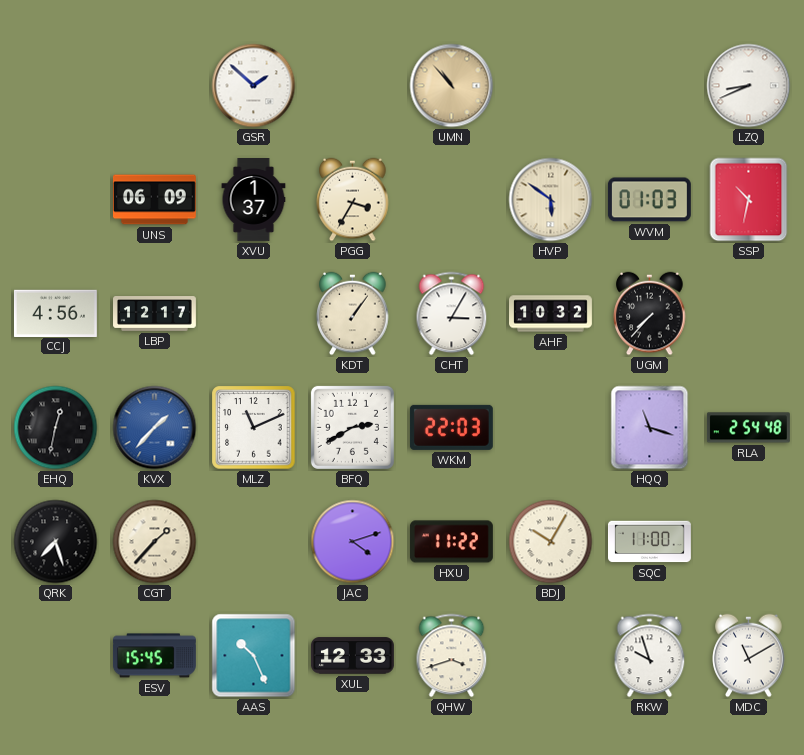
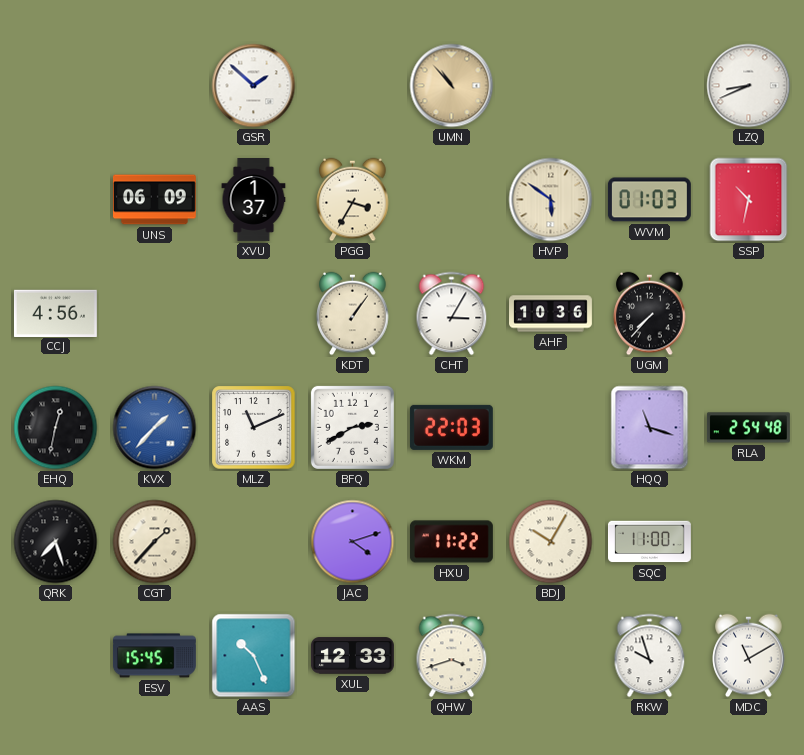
LBP: 12:17 -> none (155, 314)
AHF: 10:32 -> 10:36 (551, 314)
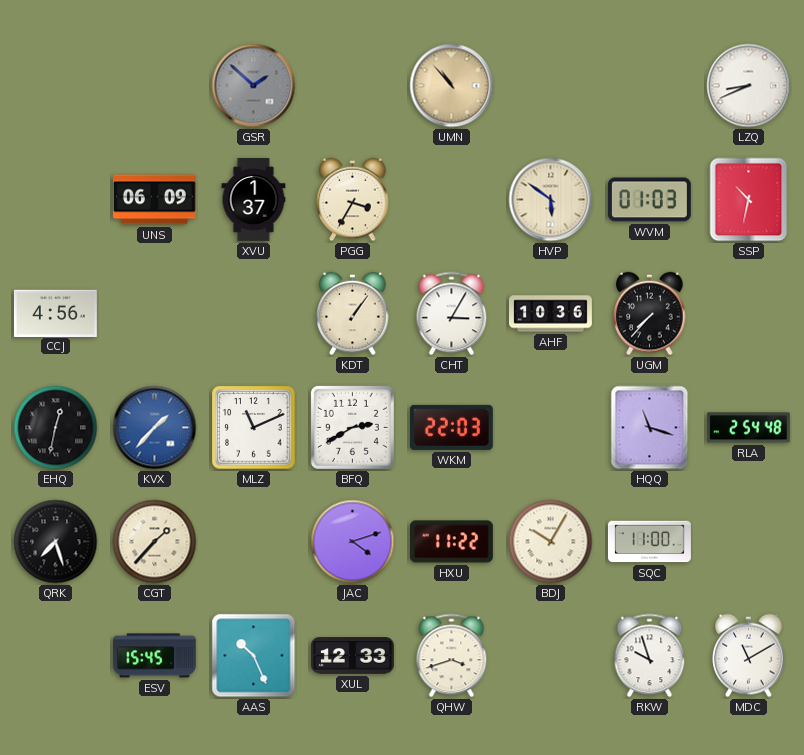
GSR dial: white -> grey (254, 86)
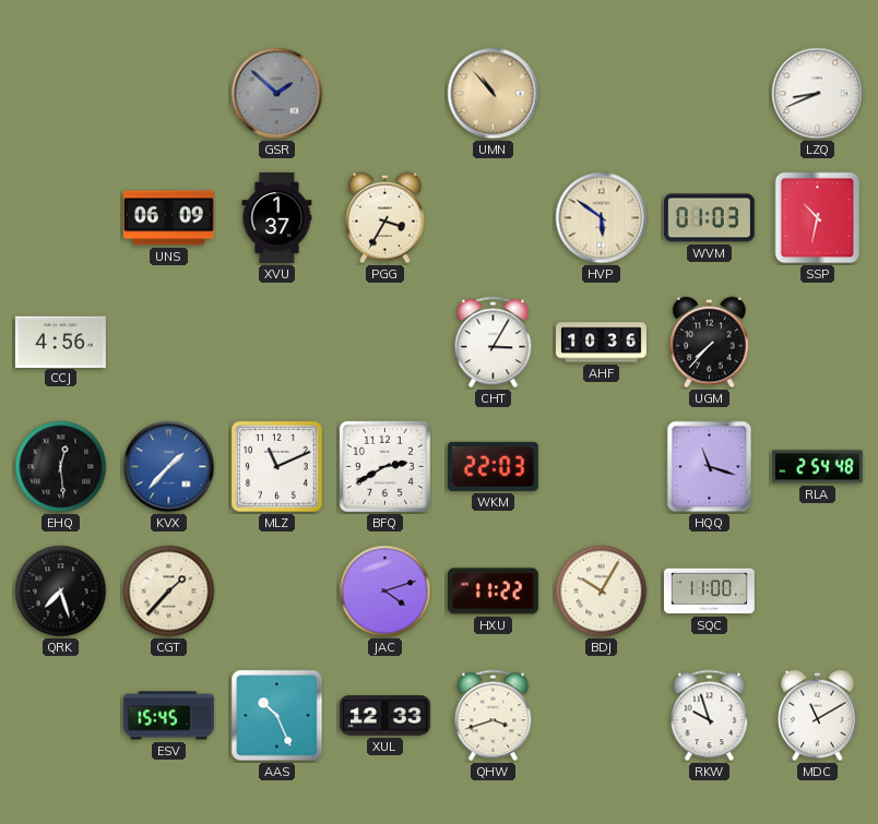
KDT: 1:06 -> none (353, 314)
EHQ: 12:32 -> 12:29 (61, 467)
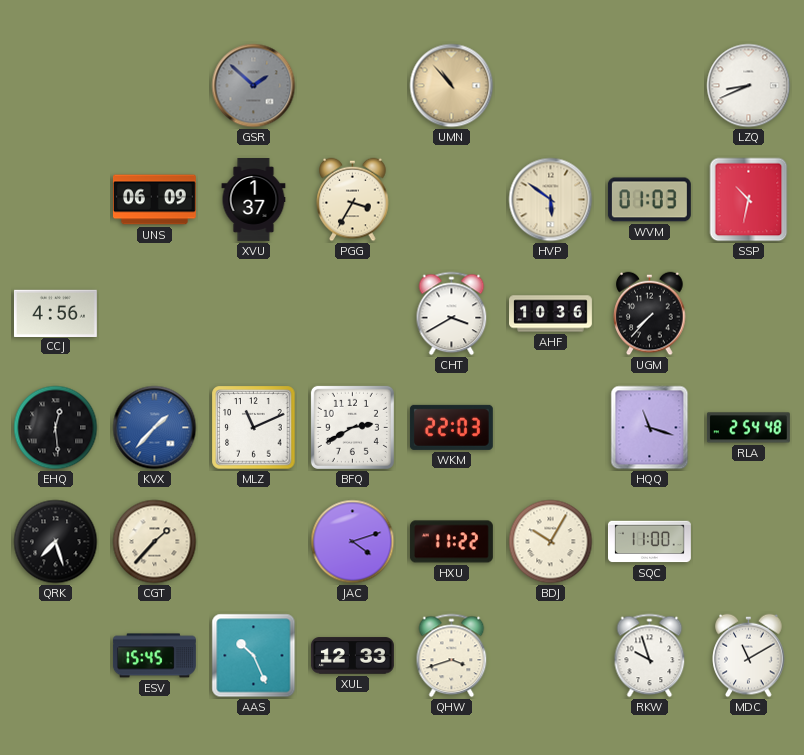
CHT: 3:05 -> 3:40 (452, 314)
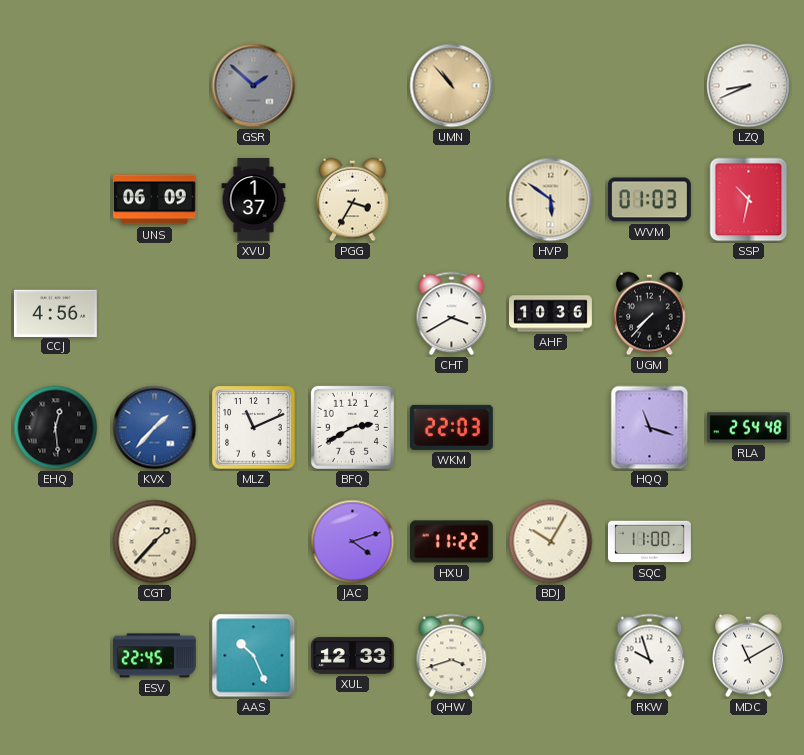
QRK: 7:27 -> none (56, 542)
ESV: 15:45 -> 22:45 (154, 656)
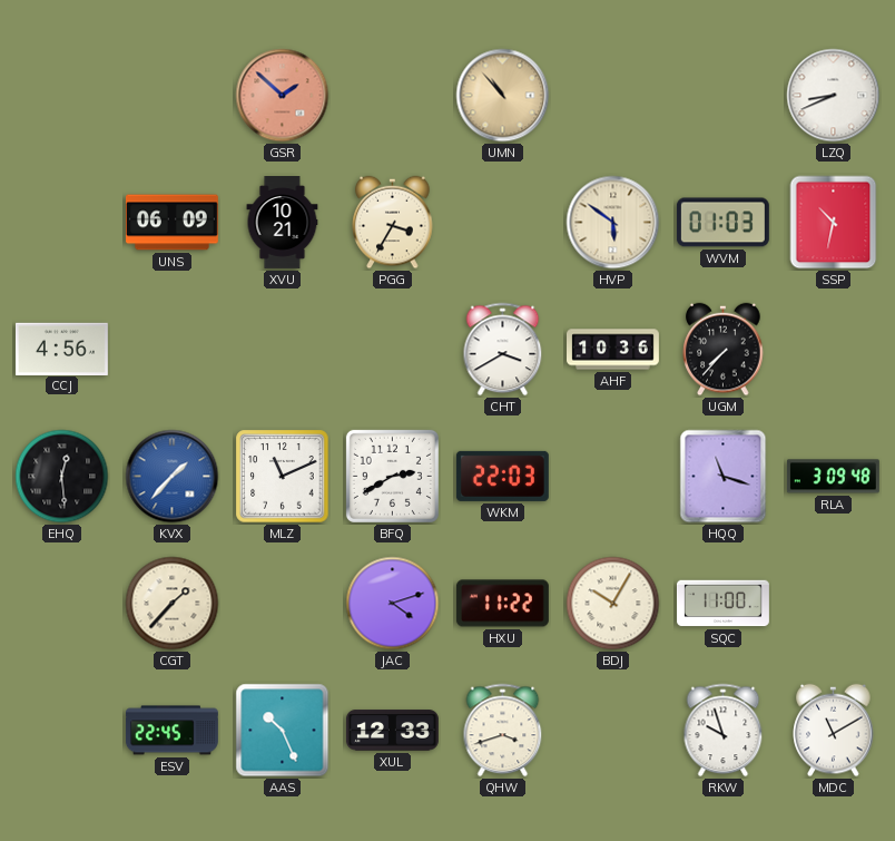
GSR dial: grey -> salmon (283, 96)
XVU: 1:37 -> 10:21 (283, 223)
RLA: 2:54 -> 3:09 (833, 477)
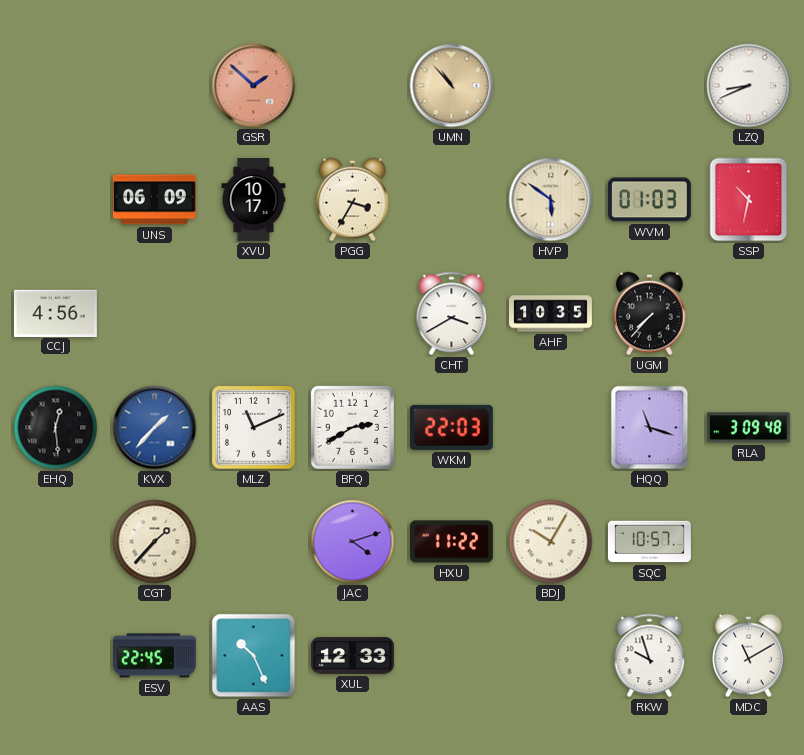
XVU: 10:21 -> 10:17 (254, 200)
AHF: 10:36 -> 10:35 (551, 314)
SQC: 11:00 -> 10:57 (650, 542)
QHW: 3:42 -> none (503, 731)
